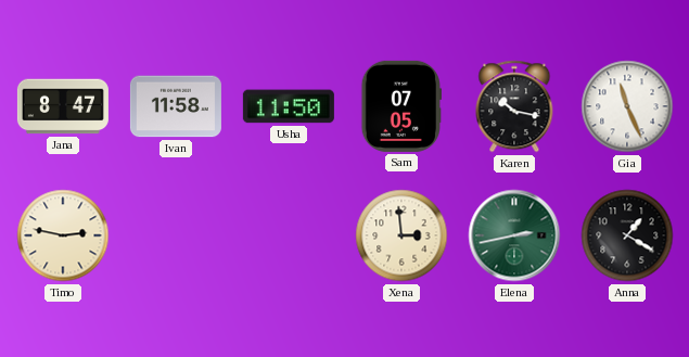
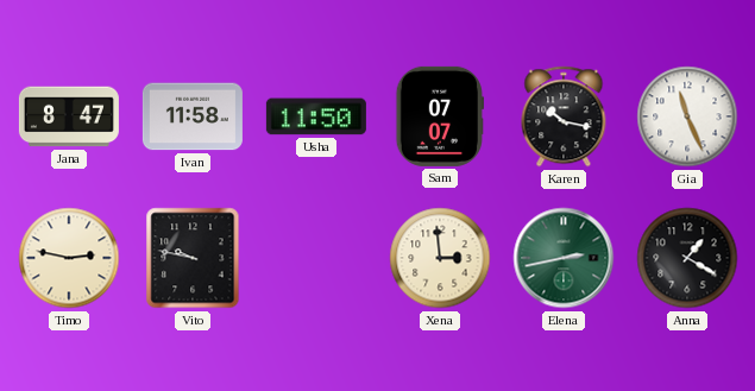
Sam: 07:05 -> 07:07 (439, 116)
Vito: none -> 9:47 (193, 258)
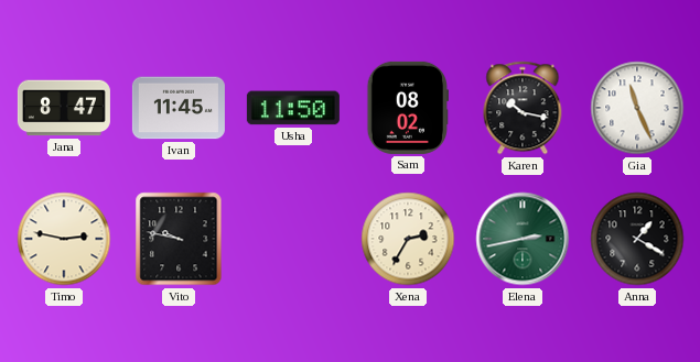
Ivan: 11:58 -> 11:45 (179, 108)
Sam: 07:07 -> 08:02 (407, 108)
Xena: 2:59 -> 2:35 (408, 239)
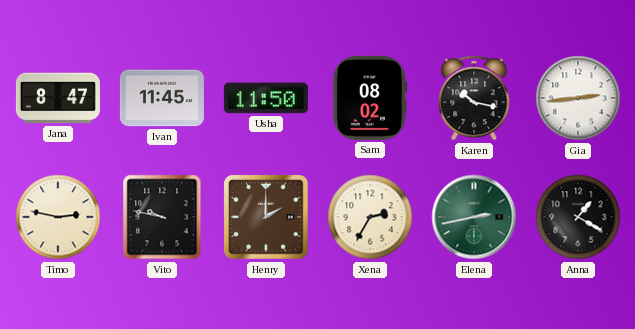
Gia: 11:26 -> 2:44 (578, 98)
Henry: none -> 2:00 (266, 217)
